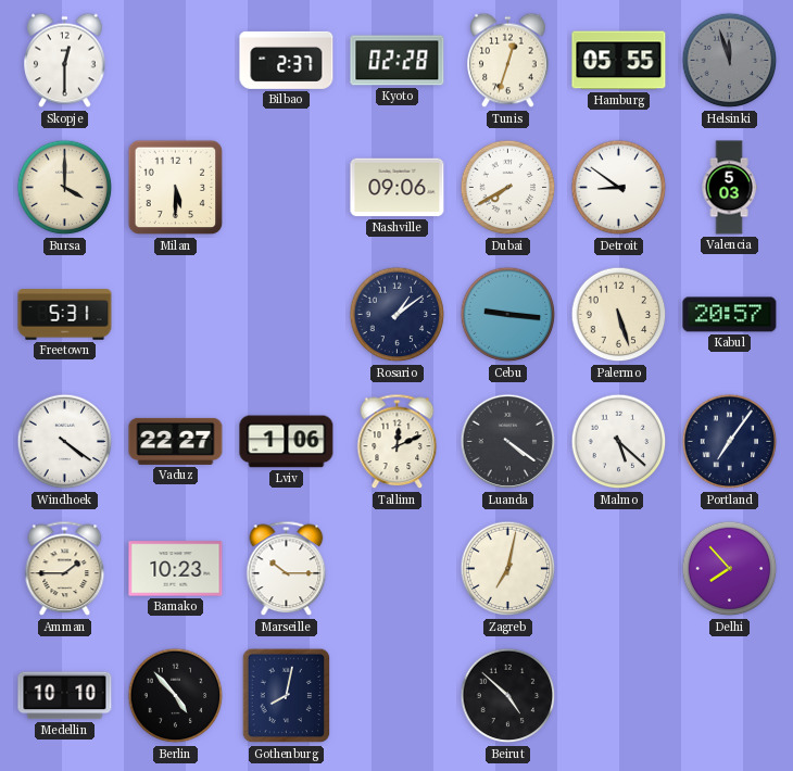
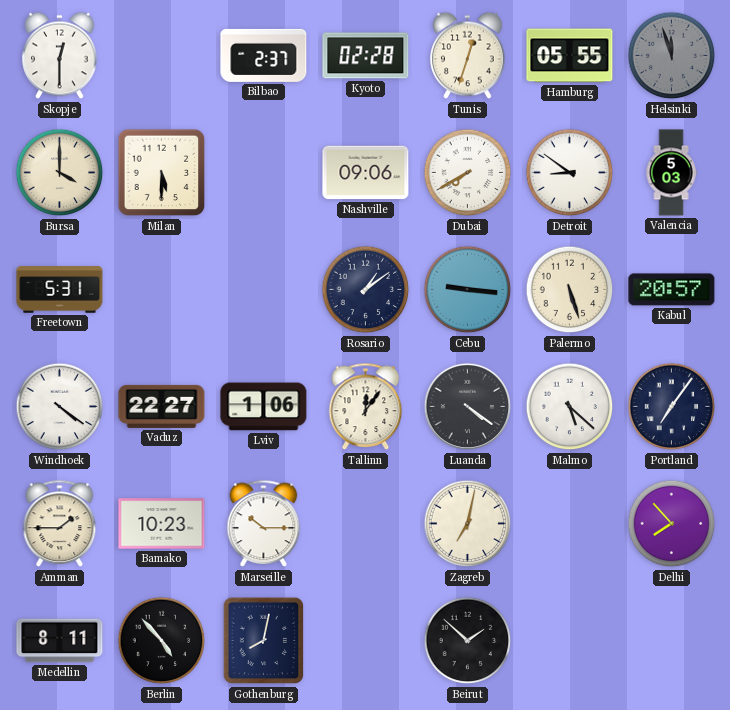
Tallinn: 12:11 -> 12:06 (366, 407)
Medellin: 10:10 -> 8:11 (60, 641)
Beirut: 4:52 -> 1:52 (468, 641)
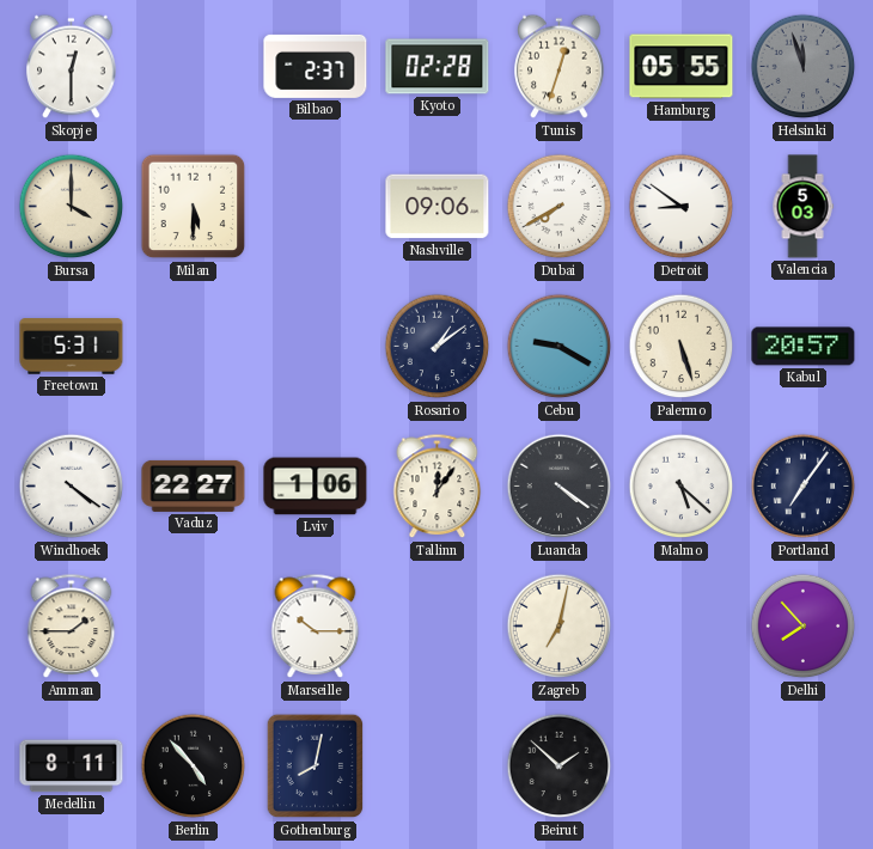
Cebu: 9:16 -> 9:20 (560, 347)
Bamako: 10:23 -> none (162, 524)
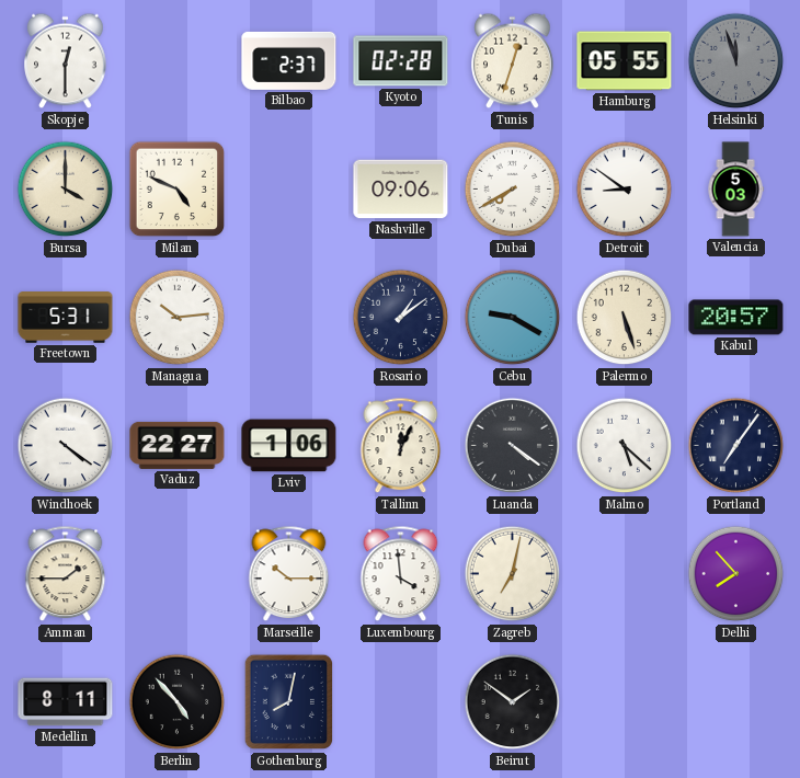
Milan: 5:30 -> 4:49 (178, 190)
Managua: none -> 10:14 (178, 318)
Tallinn: 12:06 -> 12:04 (401, 446)
Luxembourg: none -> 3:59 (401, 574)
Beirut: 1:52 -> 1:51 (513, 702)
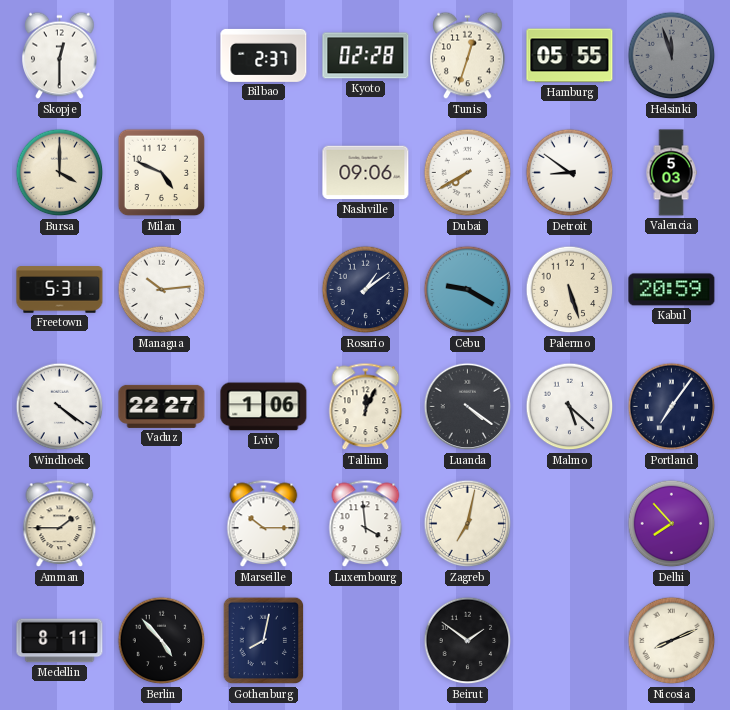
Kabul: 20:57 -> 20:59 (672, 290)
Nicosia: none -> 8:11 (672, 641)
